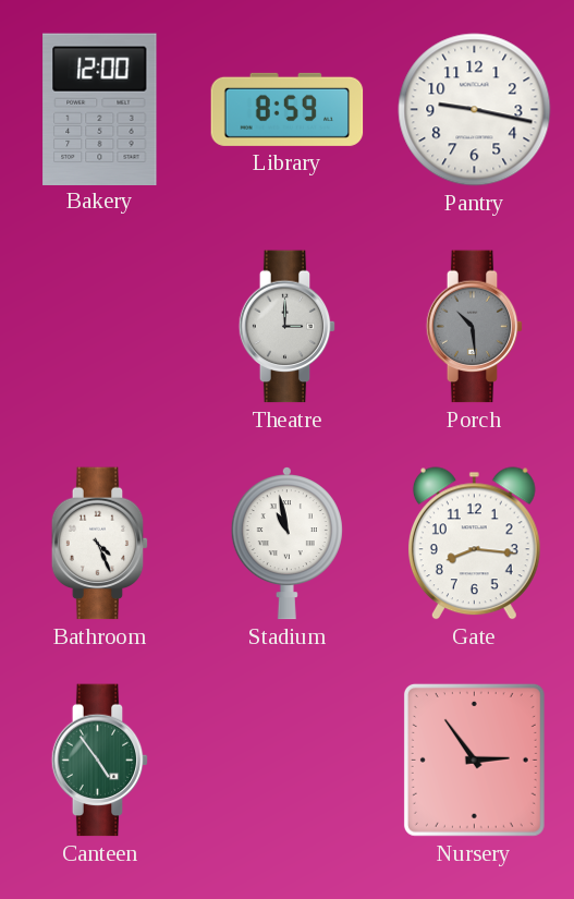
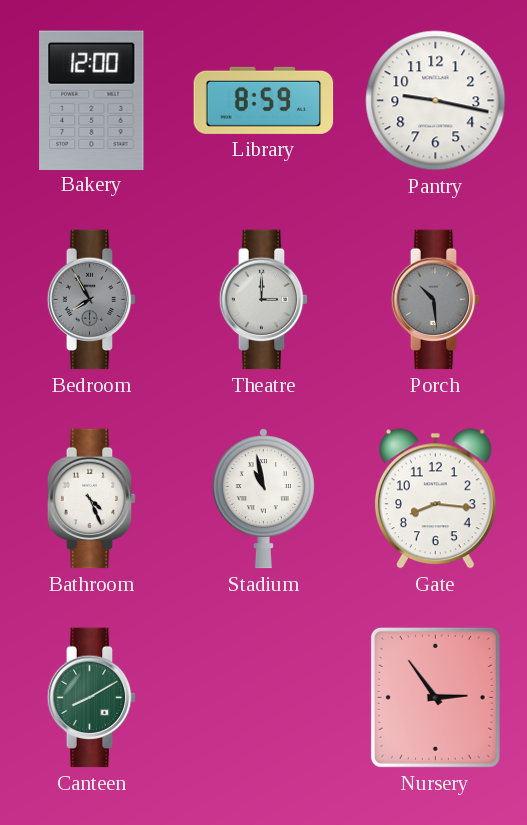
Bedroom: none -> 7:55 (92, 300)
Canteen: 4:54 -> 8:10 (92, 698)
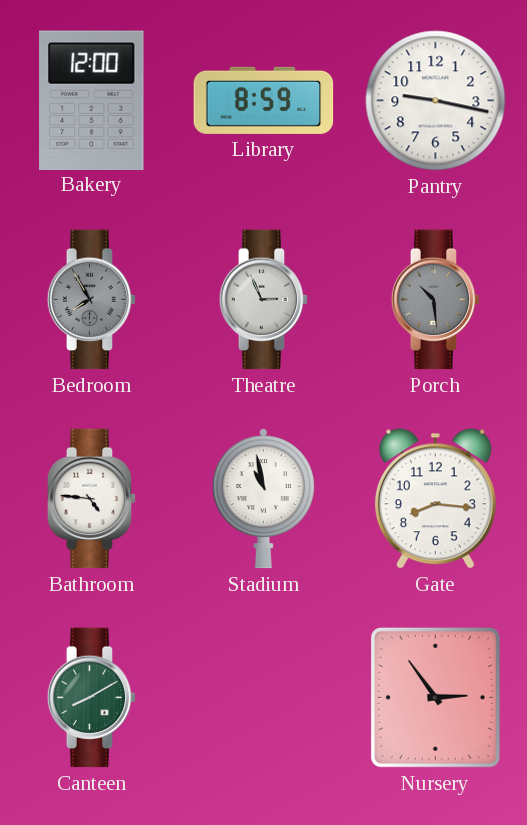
Theatre: 3:00 -> 2:56 (264, 300)
Bathroom: 4:26 -> 4:46 (92, 499)
